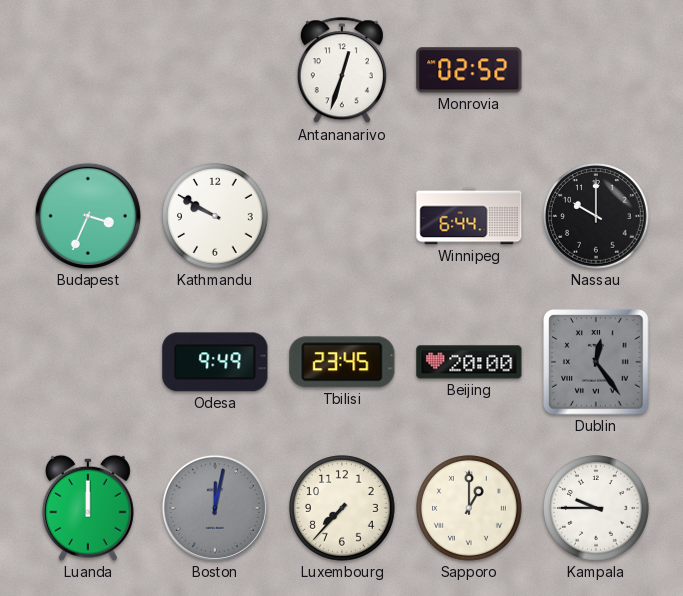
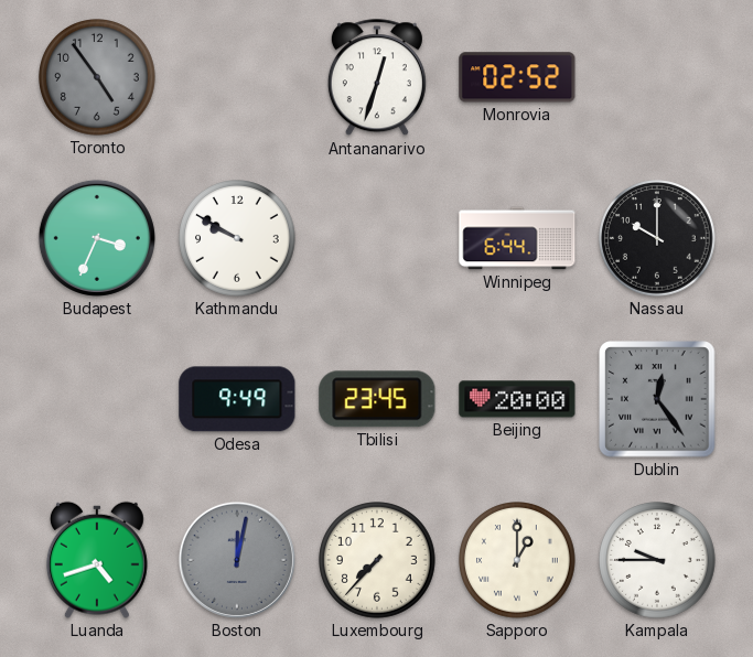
Toronto: none -> 4:54 (97, 77)
Luanda: 12:00 -> 4:42 (97, 560)
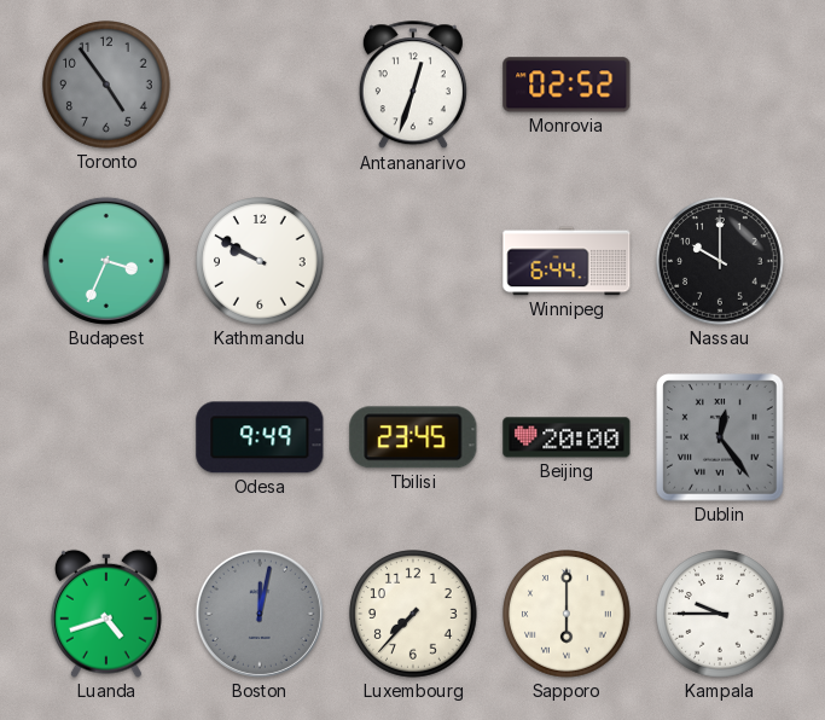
Sapporo: 1:00 -> 6:00 (567, 614)
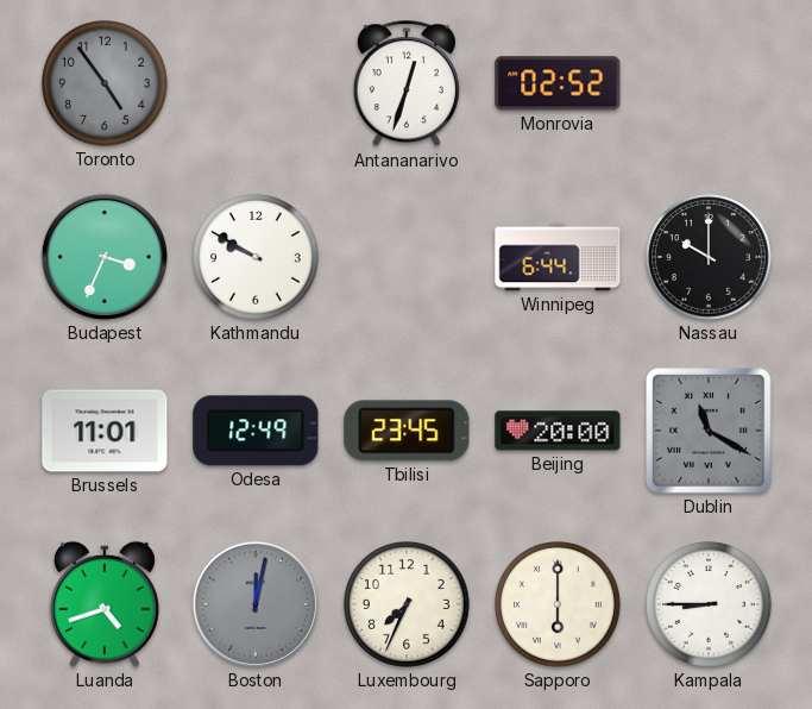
Brussels: none -> 11:01 (105, 431)
Odesa: 9:49 -> 12:49 (256, 431)
Dublin: 12:24 -> 11:20 (709, 431)
Luxembourg: 7:37 -> 7:34 (407, 604)
Kampala: 9:45 -> 8:45 (709, 604)
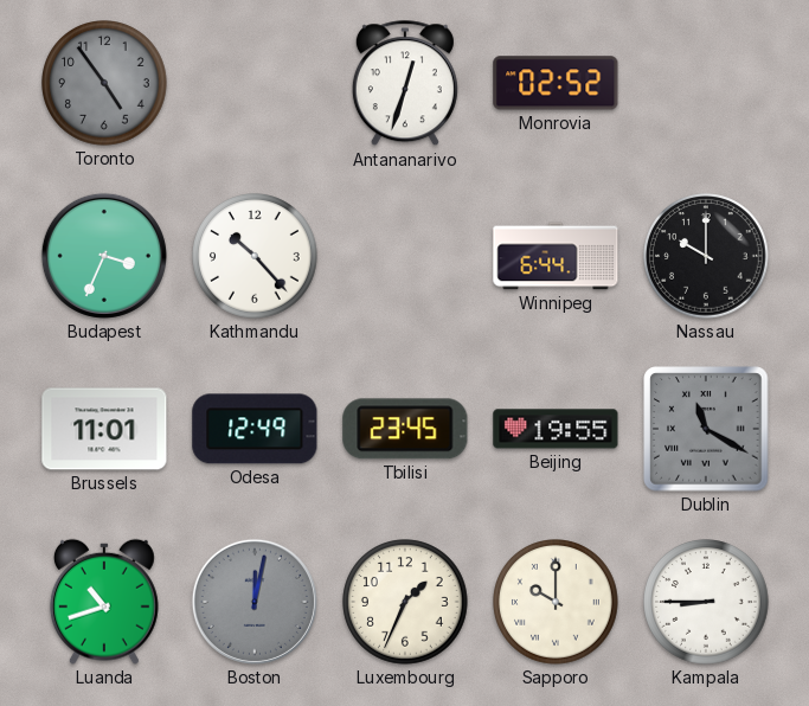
Kathmandu: 9:50 -> 10:23 (255, 256)
Beijing: 20:00 -> 19:55 (556, 429)
Luanda: 4:42 -> 10:42 (104, 602)
Luxembourg: 7:34 -> 1:34 (405, 602)
Sapporo: 6:00 -> 10:00 (556, 602)
